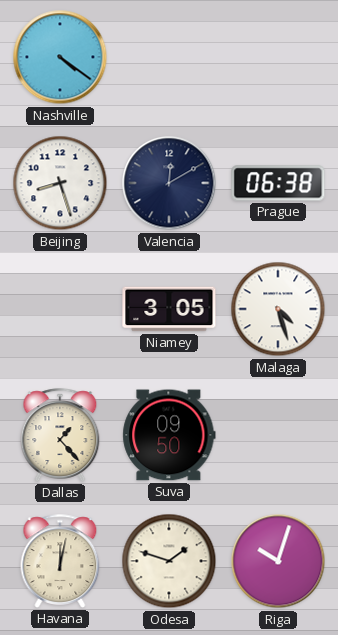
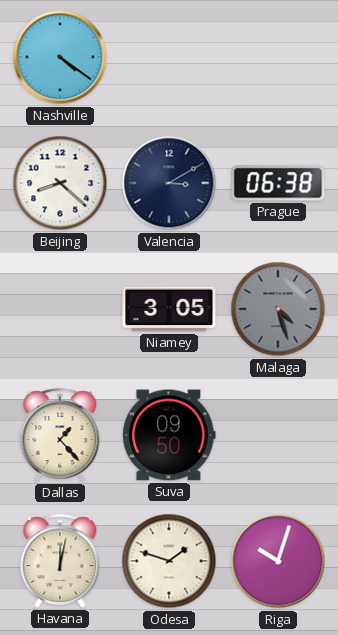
Beijing: 8:27 -> 8:22 (60, 183)
Valencia: 12:10 -> 3:10 (169, 183)
Malaga dial: white -> grey (278, 309)
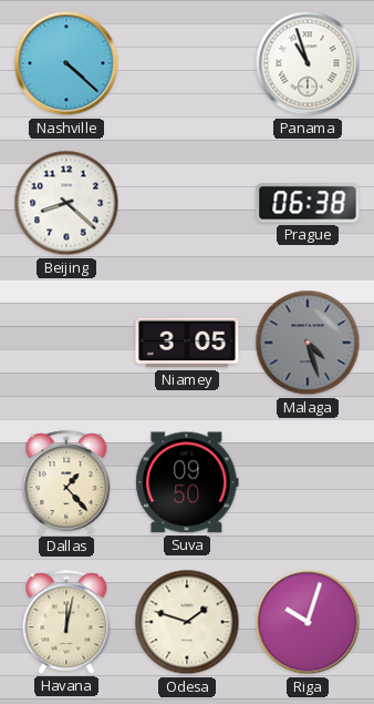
Nashville: 4:21 -> 4:22 (66, 63)
Panama: none -> 10:57 (308, 63)
Valencia: 3:10 -> none (169, 183)
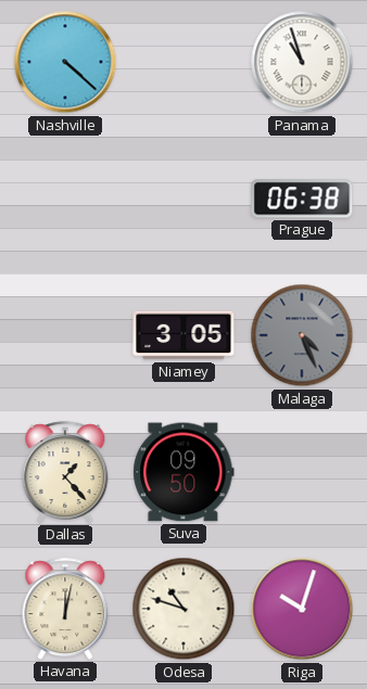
Beijing: 8:22 -> none (66, 203)
Malaga: 4:27 -> 4:26 (302, 335)
Odesa: 1:48 -> 10:48 (184, 609)
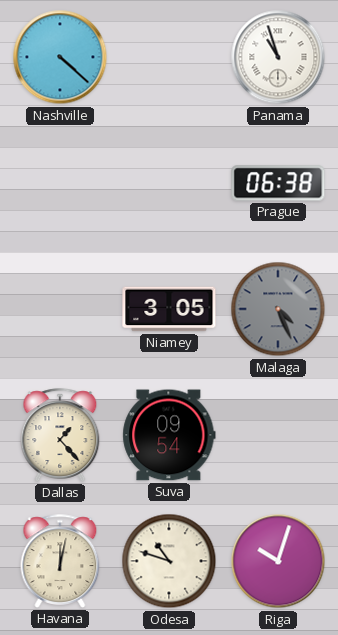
Suva: 09:50 -> 09:54 (169, 435)
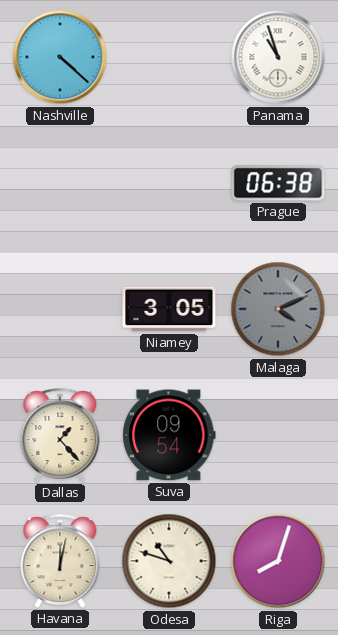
Malaga: 4:26 -> 4:11 (278, 309)
Riga: 10:03 -> 8:03 (278, 561)
